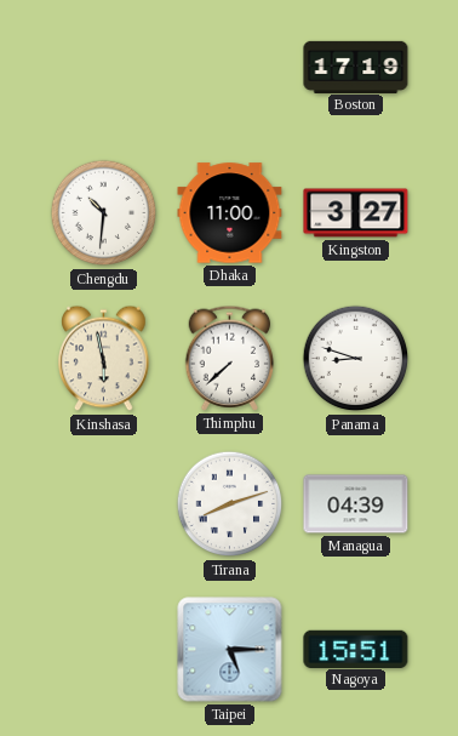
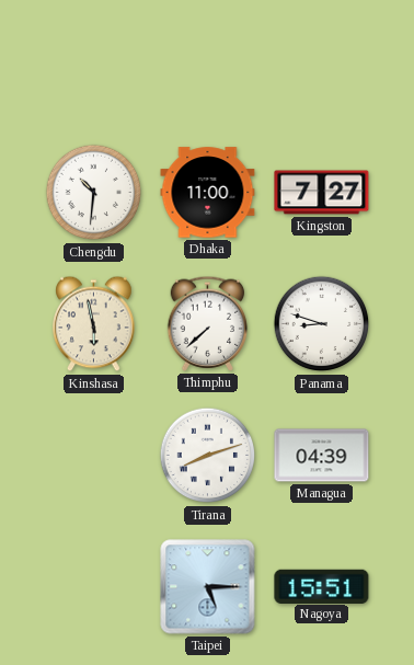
Boston: 17:19 -> none (356, 67)
Kingston: 3:27 -> 7:27 (322, 193)
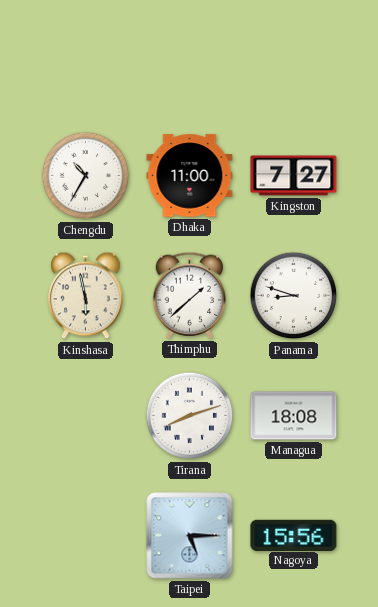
Chengdu: 10:31 -> 10:35 (86, 176)
Thimphu: 7:38 -> 1:38 (190, 295)
Managua: 04:39 -> 18:08 (294, 416)
Nagoya: 15:51 -> 15:56 (294, 535)
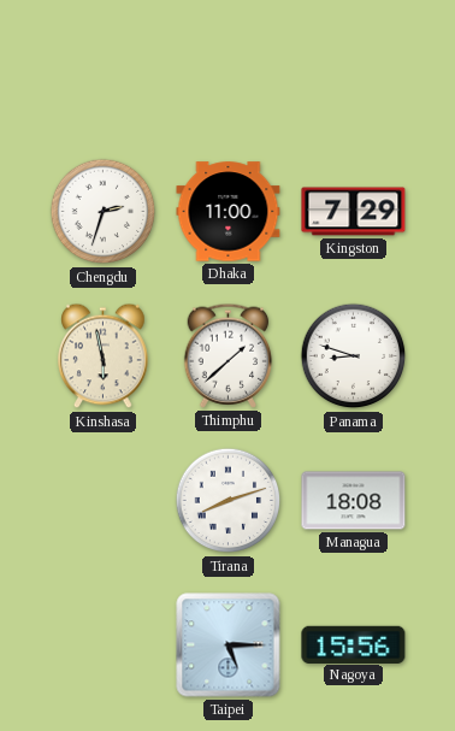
Chengdu: 10:35 -> 2:33 (104, 212)
Kingston: 7:27 -> 7:29 (354, 212)
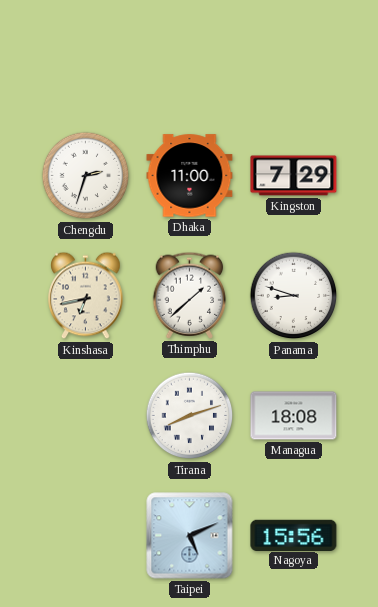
Kinshasa: 5:58 -> 6:43 (86, 296)
Taipei: 5:15 -> 5:11 (190, 536)
